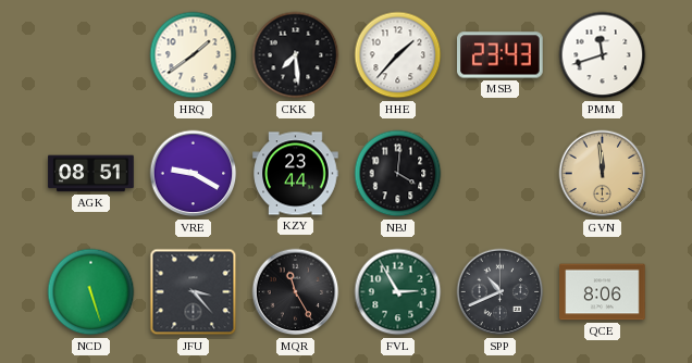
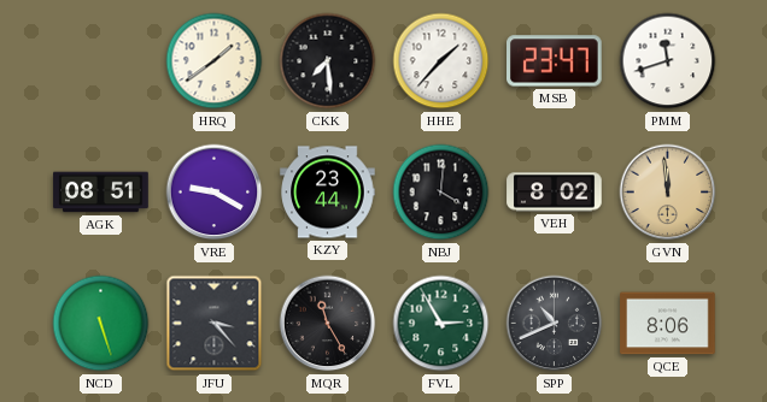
MSB: 23:43 -> 23:47 (555, 61)
VEH: none -> 8:02 (555, 193)
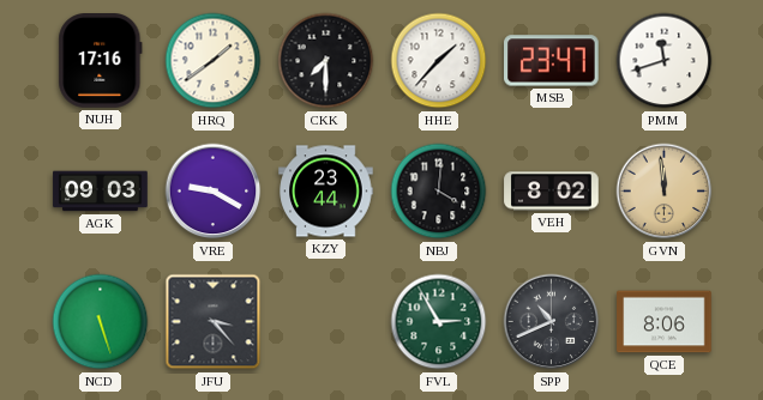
NUH: none -> 17:16 (101, 61)
CKK: 7:29 -> 7:30 (326, 61)
AGK: 08:51 -> 09:03 (101, 192)
MQR: 11:25 -> none (328, 324)
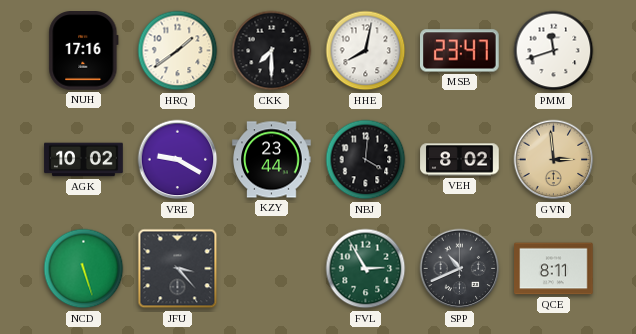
HHE: 1:37 -> 8:02 (366, 51)
AGK: 09:03 -> 10:02 (84, 160)
GVN: 11:59 -> 2:59 (554, 160)
QCE: 8:06 -> 8:11 (554, 269)
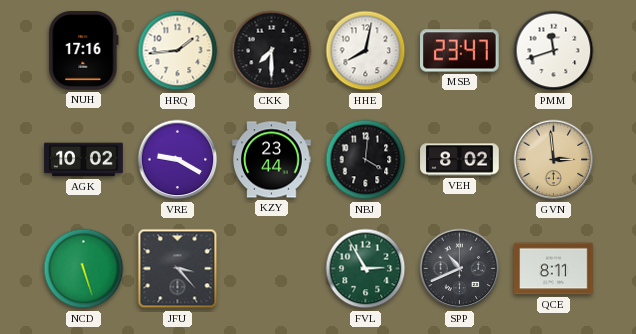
HRQ: 1:39 -> 1:44 (178, 51)
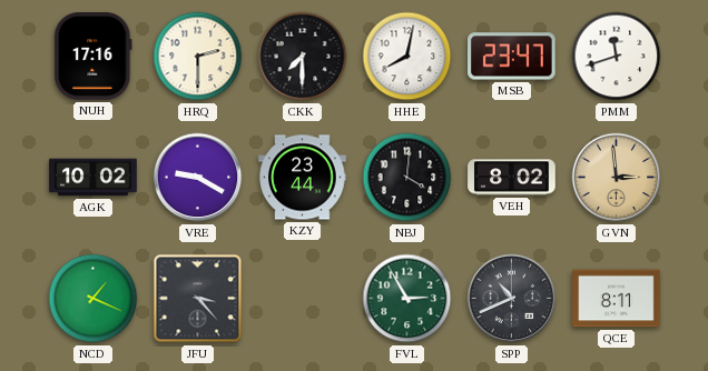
HRQ: 1:44 -> 2:30 (198, 57)
NCD: 5:27 -> 1:19 (94, 299)
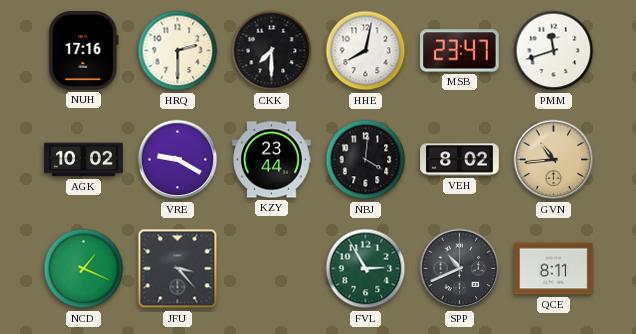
GVN: 2:59 -> 10:44 (554, 160)
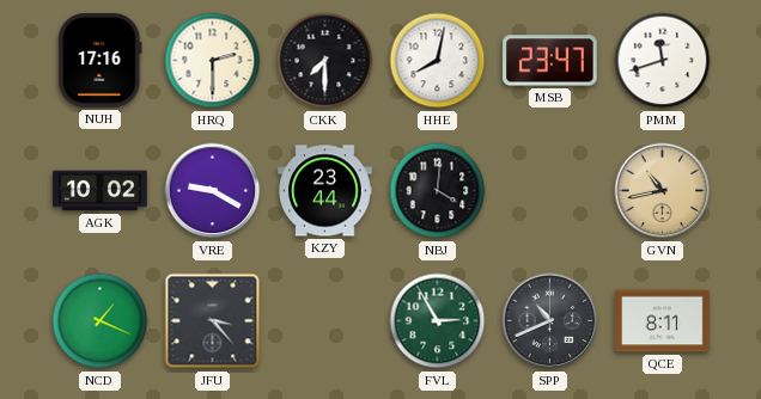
VEH: 8:02 -> none (460, 160)
GVN: 10:44 -> 10:43 (663, 191)
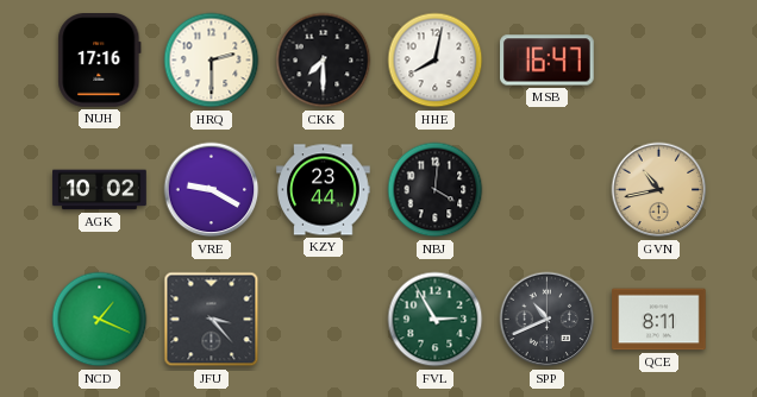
MSB: 23:47 -> 16:47 (548, 61)
PMM: 11:42 -> none (663, 61)
